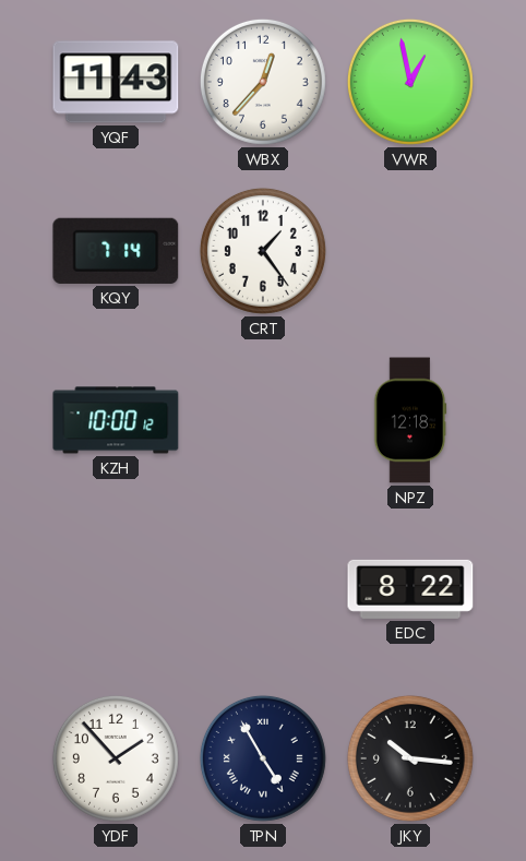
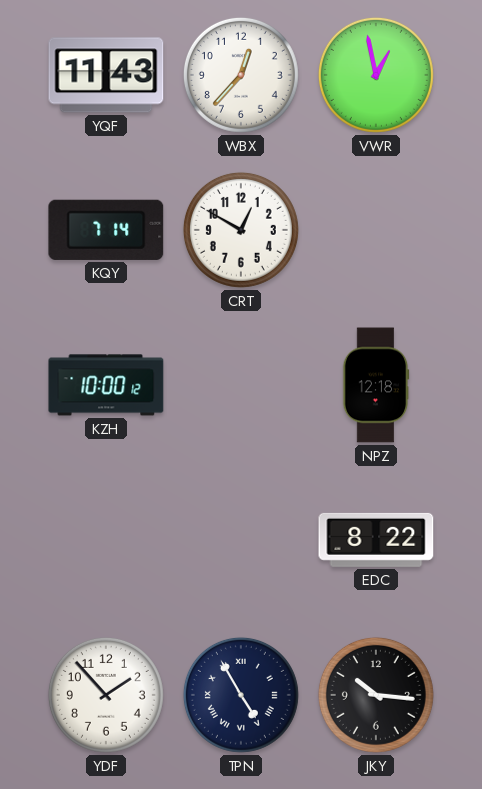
CRT: 1:24 -> 12:50 (241, 230)
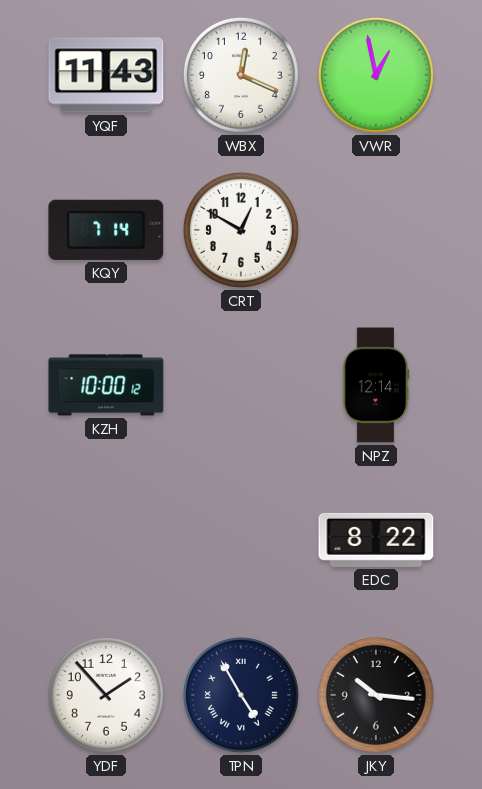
WBX: 12:37 -> 12:19 (241, 75)
NPZ: 12:18 -> 12:14 (376, 385)
